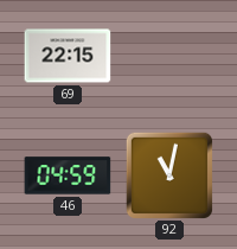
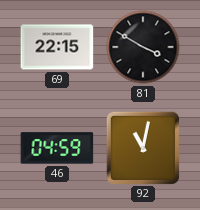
81: none -> 3:50 (143, 47)
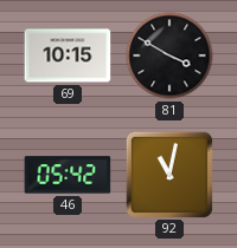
69: 22:15 -> 10:15 (68, 56)
46: 04:59 -> 05:42 (68, 175)
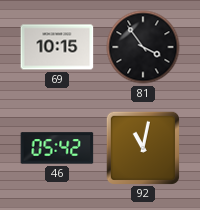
81: 3:50 -> 3:54 (143, 47)
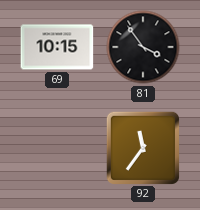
46: 05:42 -> none (57, 148)
92: 11:02 -> 11:36 (142, 147)
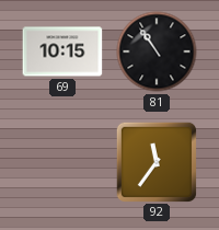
81: 3:54 -> 10:54 (157, 51)
